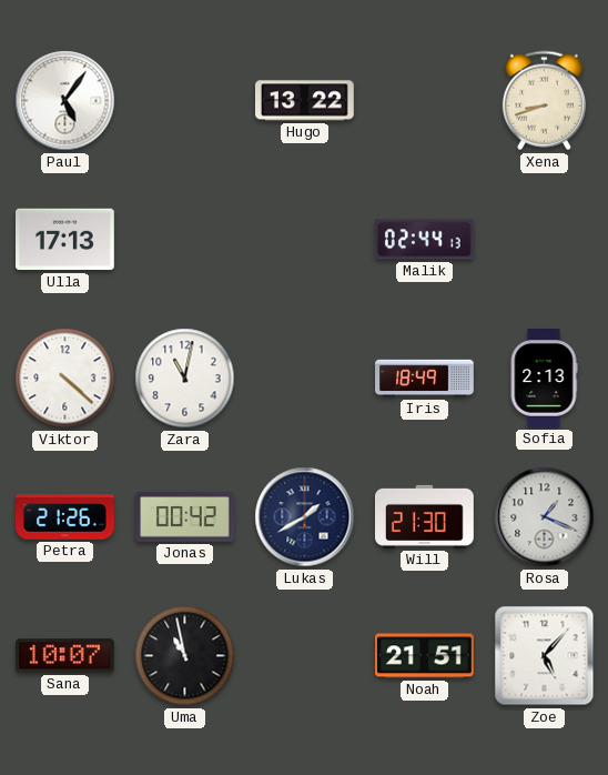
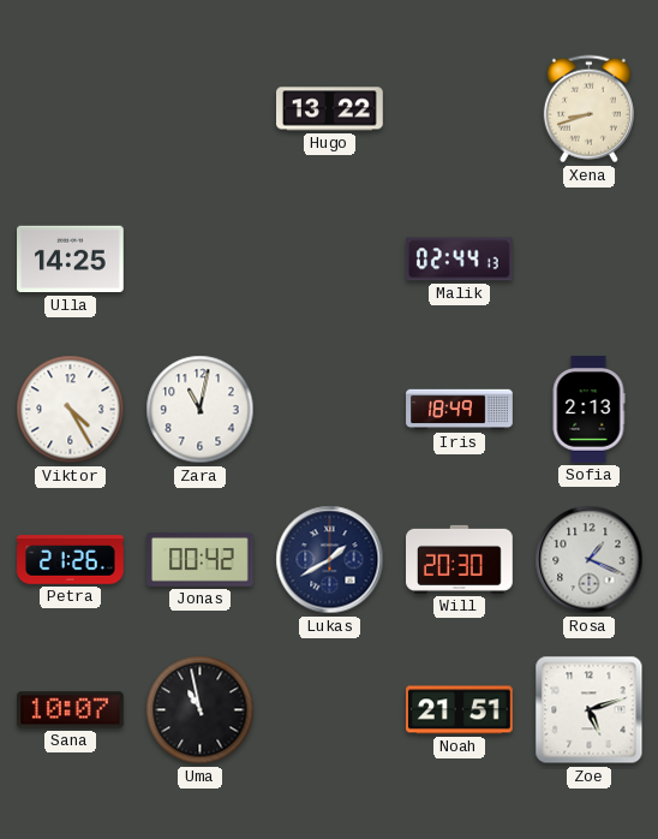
Paul: 5:06 -> none (65, 101)
Ulla: 17:13 -> 14:25 (71, 260)
Viktor: 4:22 -> 4:25 (71, 410)
Will: 21:30 -> 20:30 (460, 559)
Zoe: 5:07 -> 5:12 (590, 710)
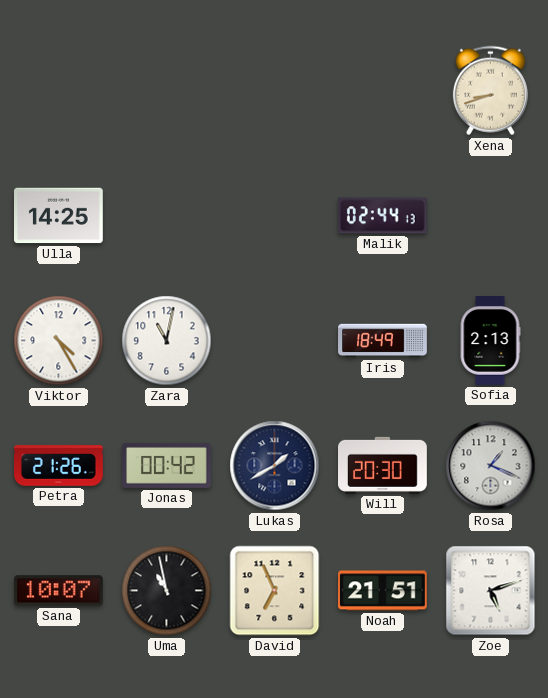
Hugo: 13:22 -> none (330, 109)
David: none -> 6:56 (275, 591)
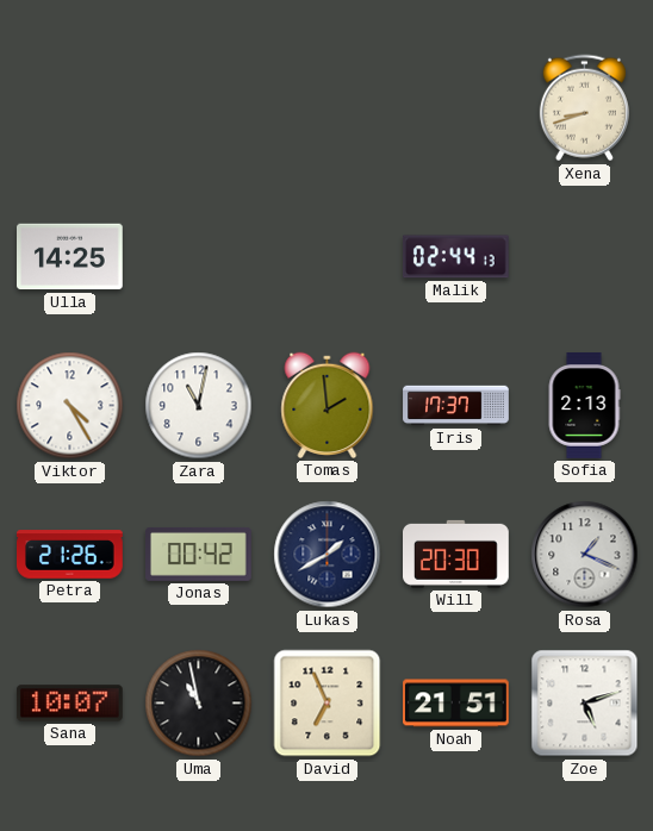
Tomas: none -> 1:59 (328, 405)
Iris: 18:49 -> 17:37 (456, 406)
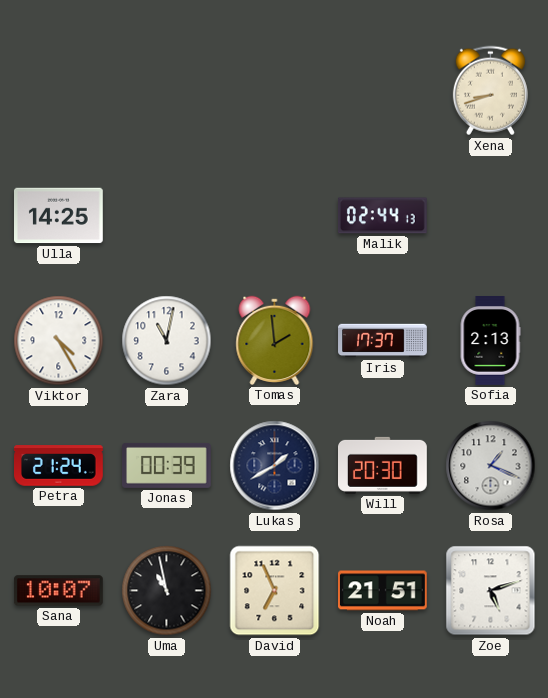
Petra: 21:26 -> 21:24 (59, 466)
Jonas: 00:42 -> 00:39 (167, 465)
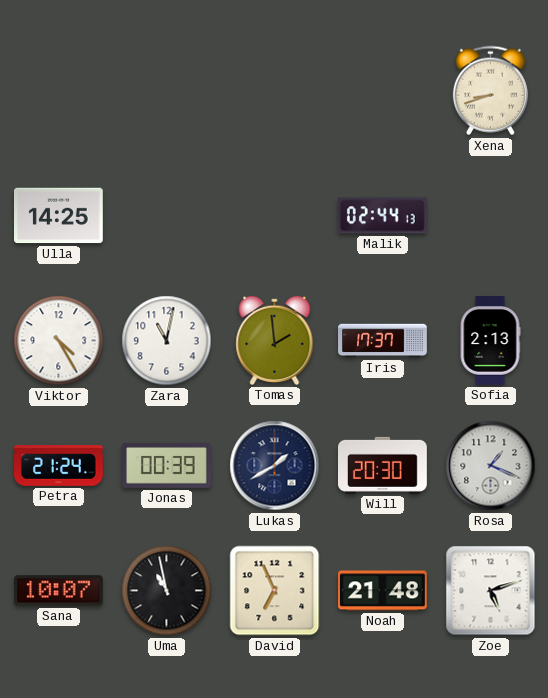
Noah: 21:51 -> 21:48 (383, 591)
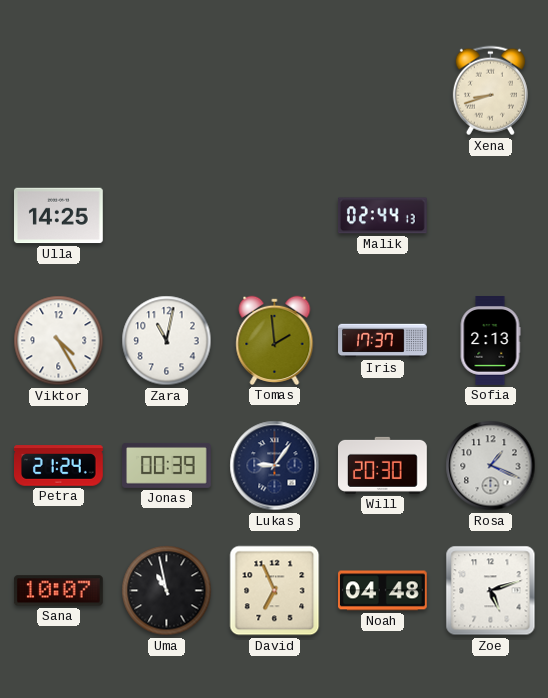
Lukas: 1:40 -> 9:06 (275, 466)
Noah: 21:48 -> 04:48 (383, 591)
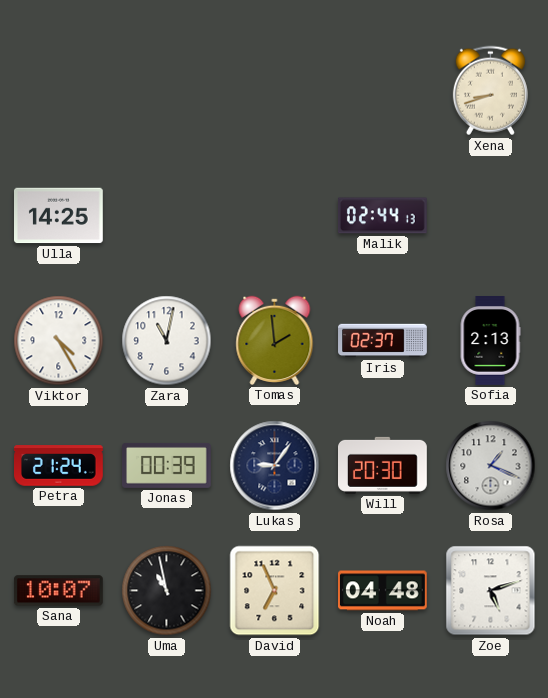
Iris: 17:37 -> 02:37 (383, 341)
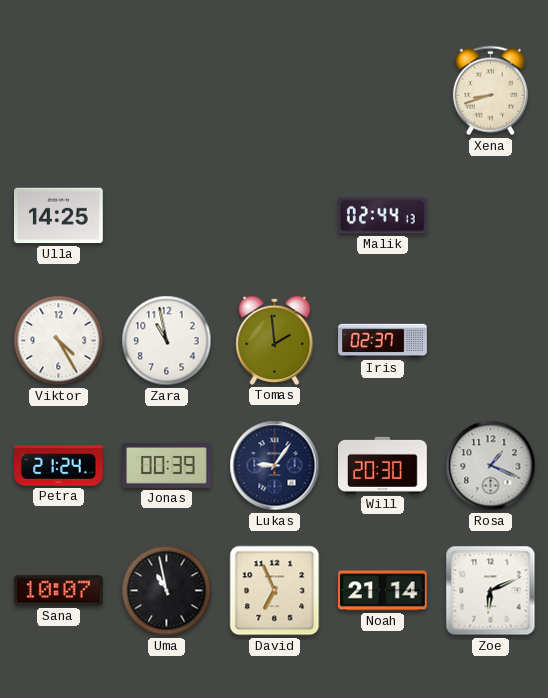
Zara: 11:02 -> 10:58 (167, 341)
Sofia: 2:13 -> none (490, 341)
Noah: 04:48 -> 21:14 (383, 591)
Zoe: 5:12 -> 6:11 (491, 591)
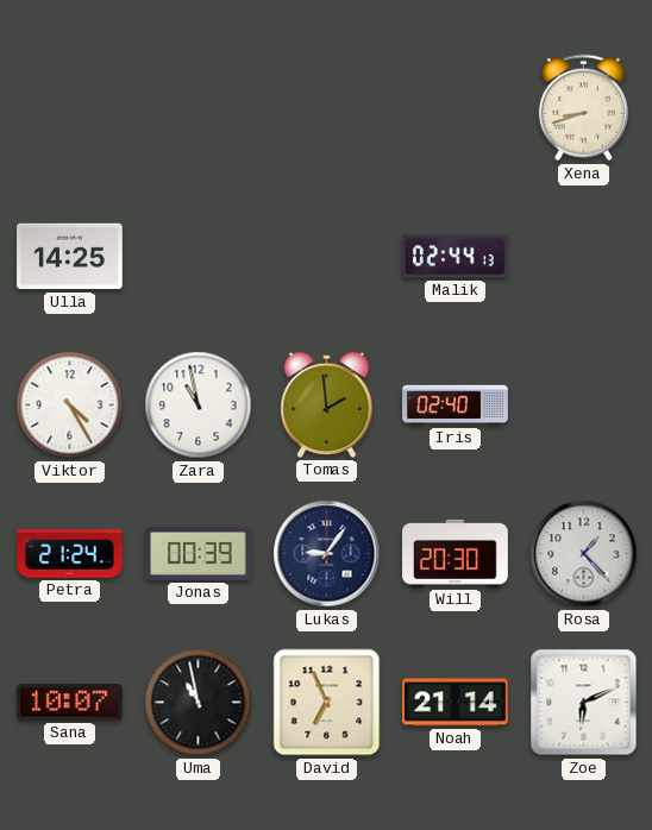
Iris: 02:37 -> 02:40 (456, 405)
Rosa: 1:19 -> 1:23 (584, 554)
